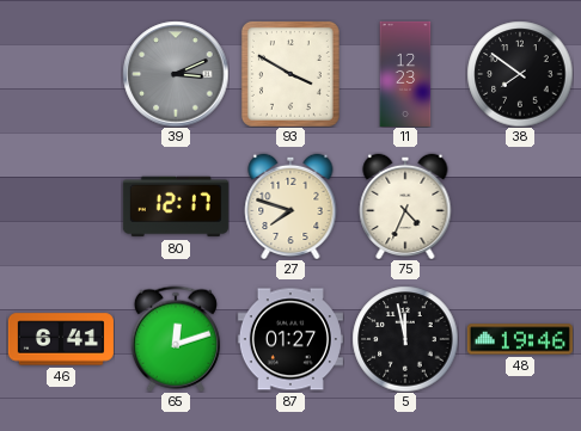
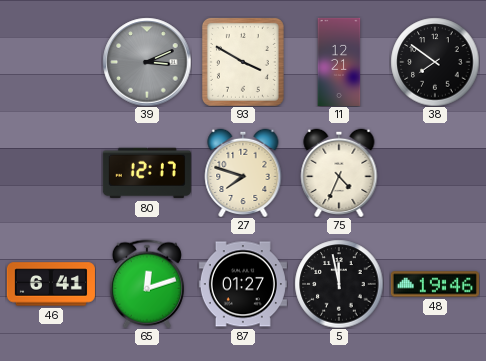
11: 12:23 -> 12:21 (339, 62)
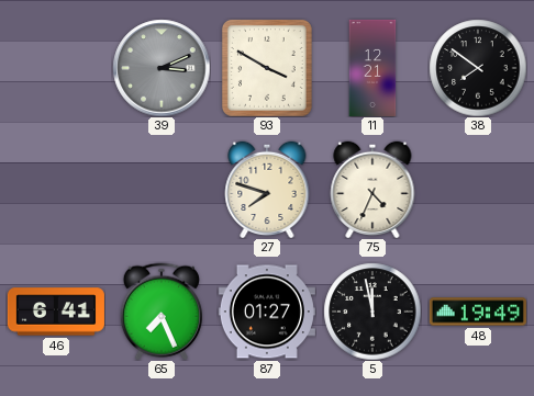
80: 12:17 -> none (147, 173)
65: 12:12 -> 7:26 (162, 312)
48: 19:46 -> 19:49 (478, 312)
